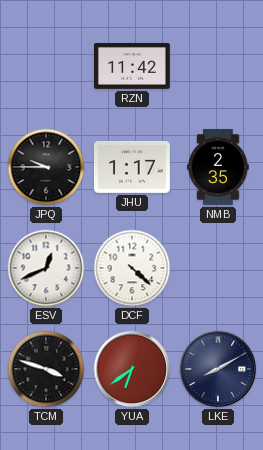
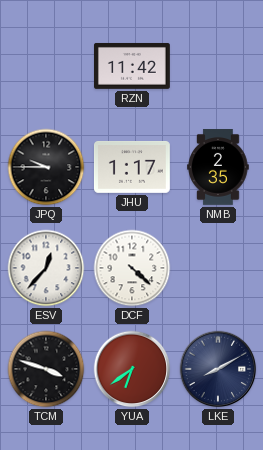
ESV: 12:41 -> 12:37 (46, 268)
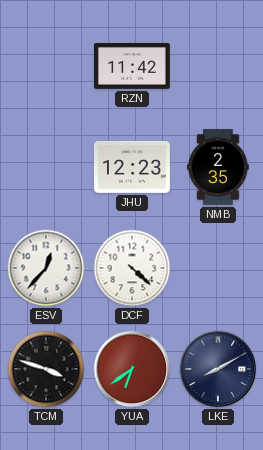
JPQ: 9:45 -> none (46, 167)
JHU: 1:17 -> 12:23 (132, 167)
